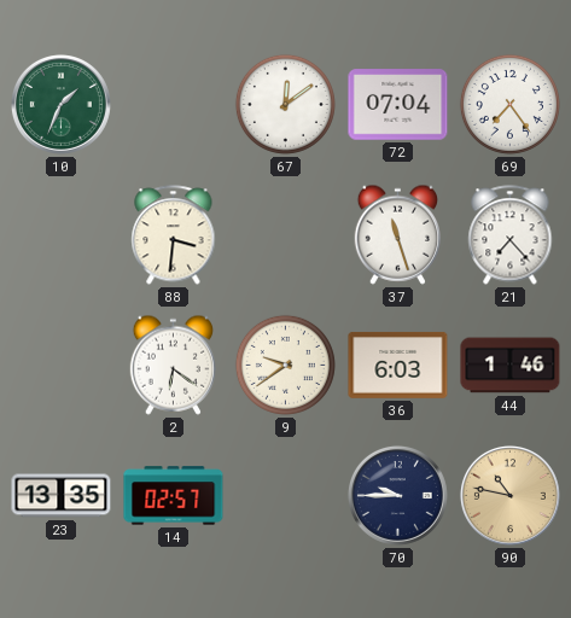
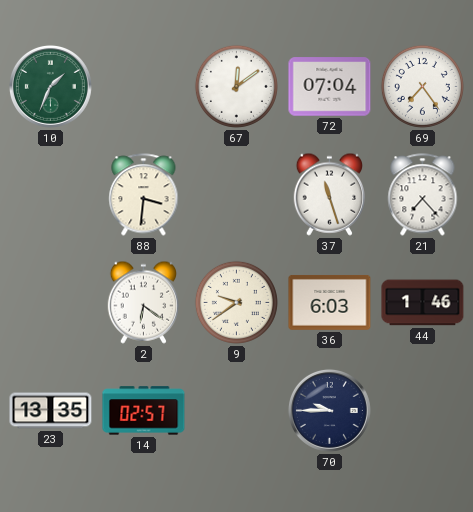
90: 10:47 -> none (509, 495)
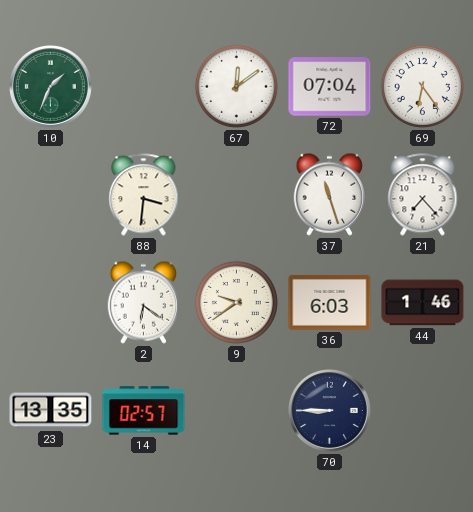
69: 7:24 -> 6:24 (422, 86)
70: 9:45 -> 8:45 (329, 410)
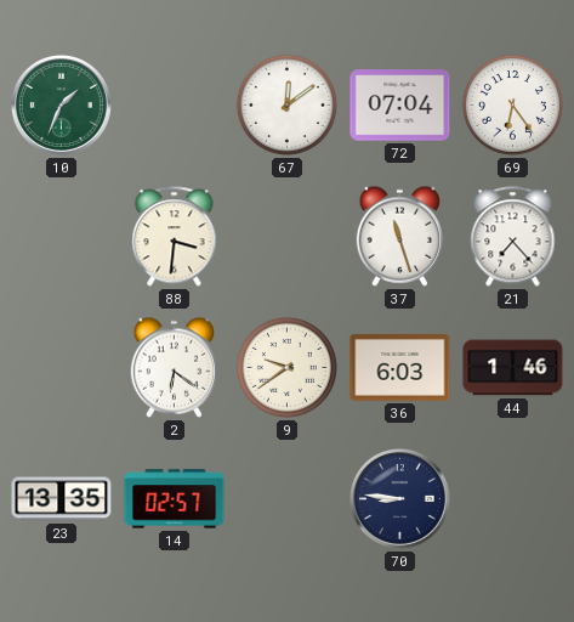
70: 8:45 -> 8:46 (399, 498)
